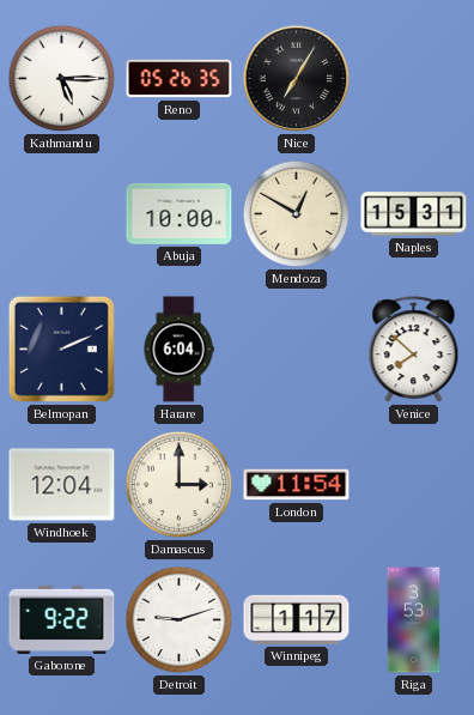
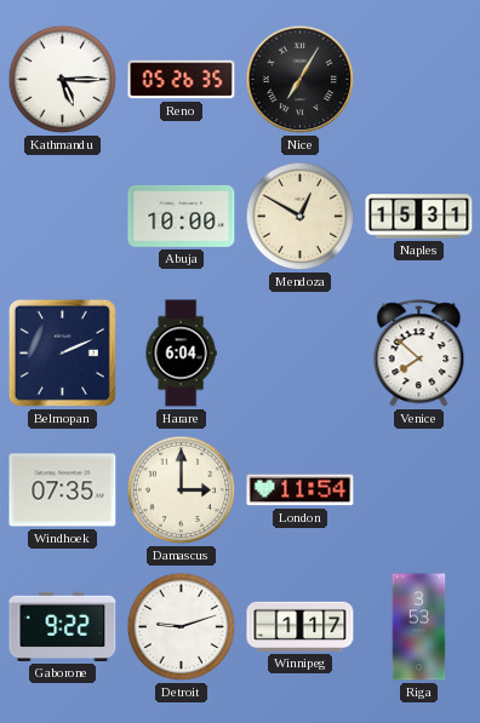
Windhoek: 12:04 -> 07:35 (63, 490)
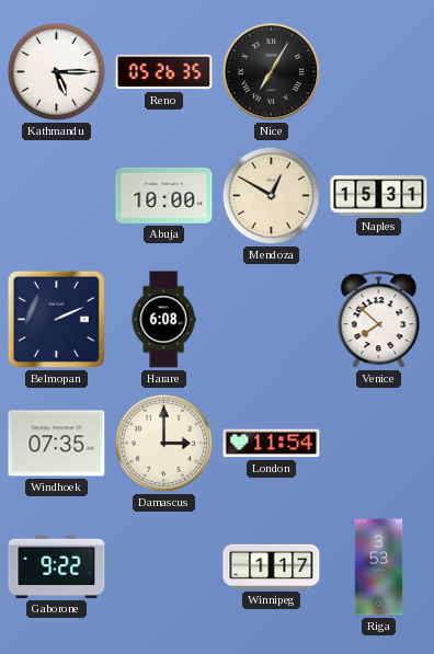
Harare: 6:04 -> 6:08 (163, 320)
Detroit: 9:12 -> none (182, 627)
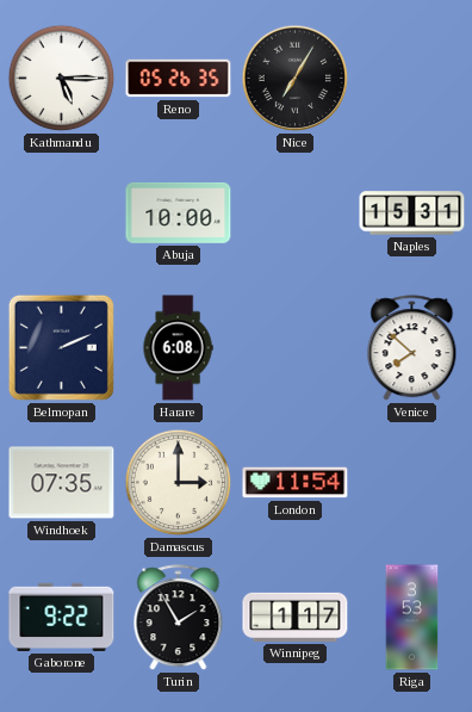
Mendoza: 12:50 -> none (272, 196)
Turin: none -> 1:55 (179, 618)
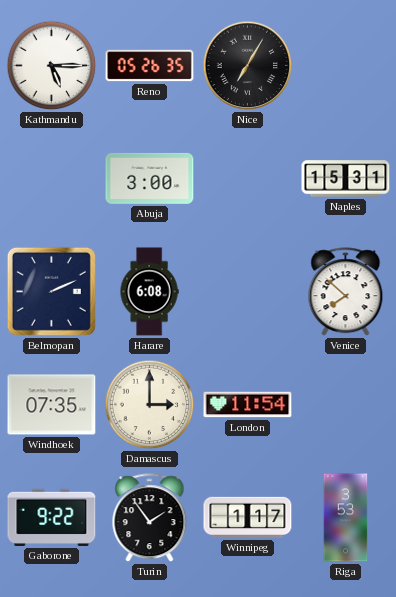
Abuja: 10:00 -> 3:00 (150, 178)
Turin: 1:55 -> 1:54 (150, 518)
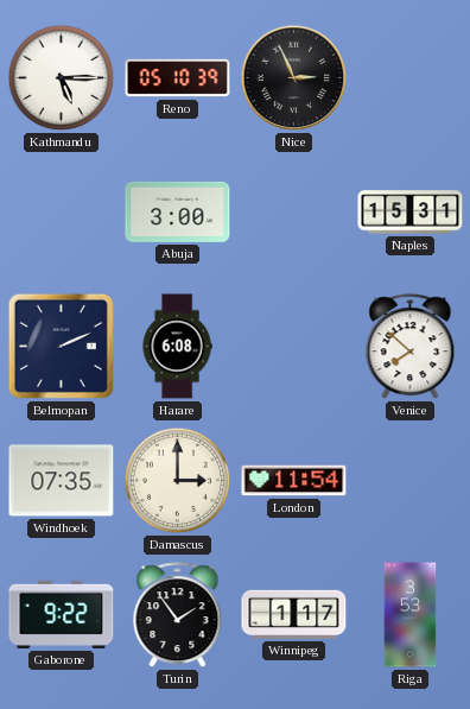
Reno: 05:26 -> 05:10 (178, 78)
Nice: 7:05 -> 2:56 (294, 78)
